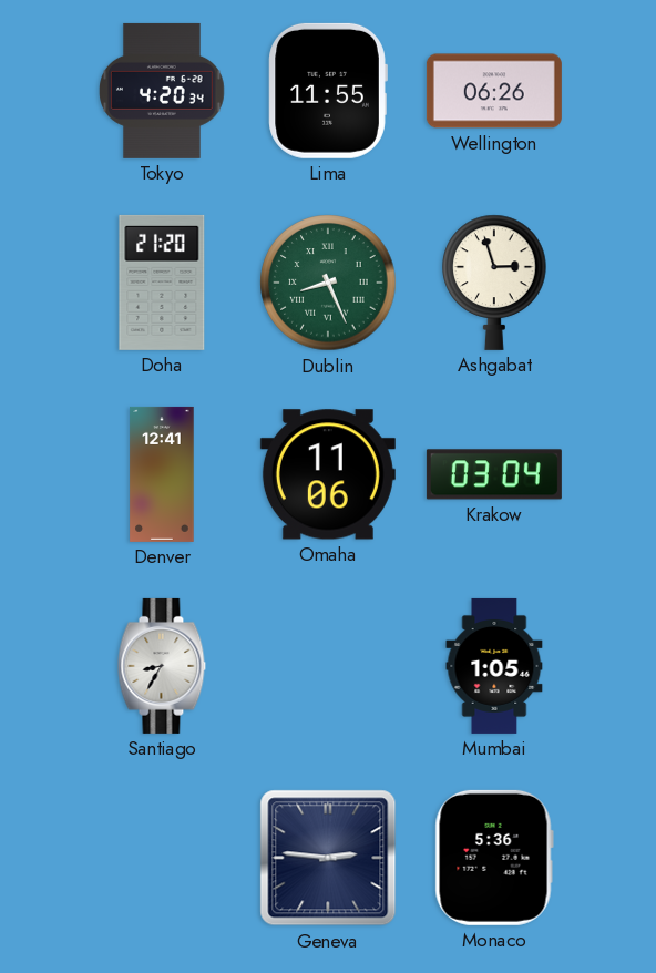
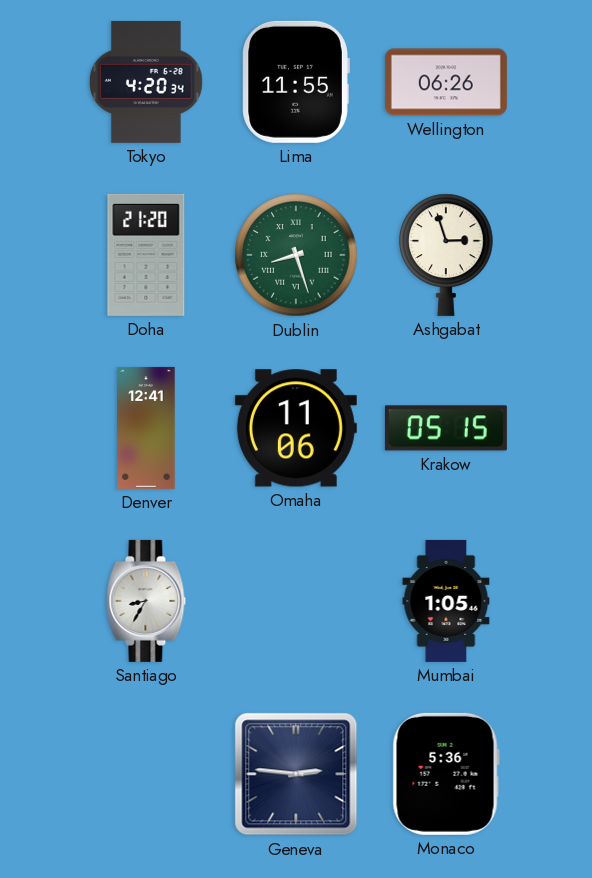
Dublin: 8:26 -> 8:27 (296, 255)
Krakow: 03:04 -> 05:15 (446, 428)
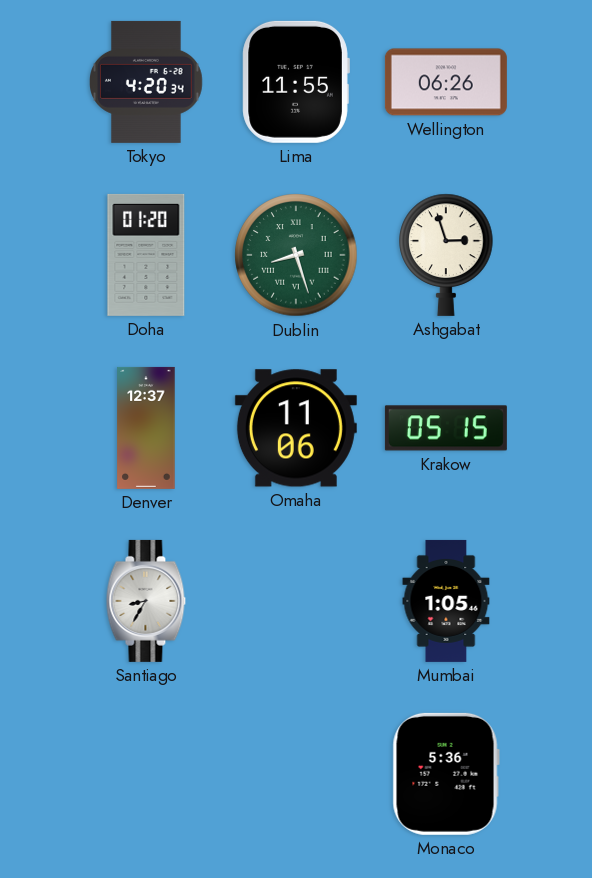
Doha: 21:20 -> 01:20 (146, 255)
Denver: 12:41 -> 12:37 (146, 428)
Geneva: 2:46 -> none (296, 774)
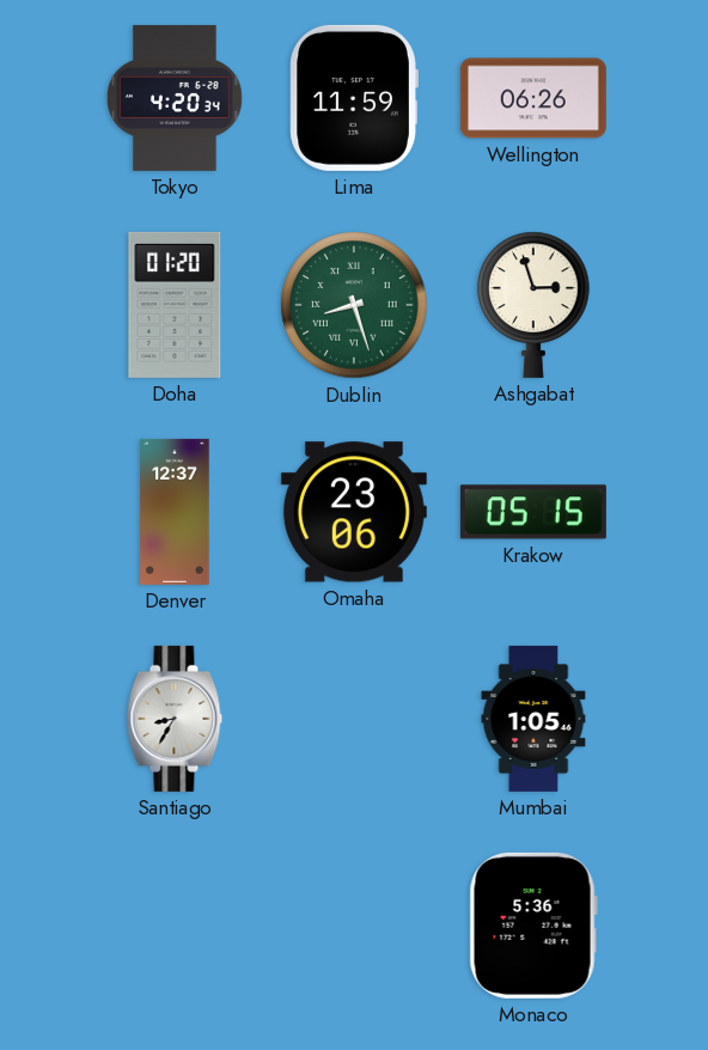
Lima: 11:55 -> 11:59 (354, 98)
Omaha: 11:06 -> 23:06 (354, 512)
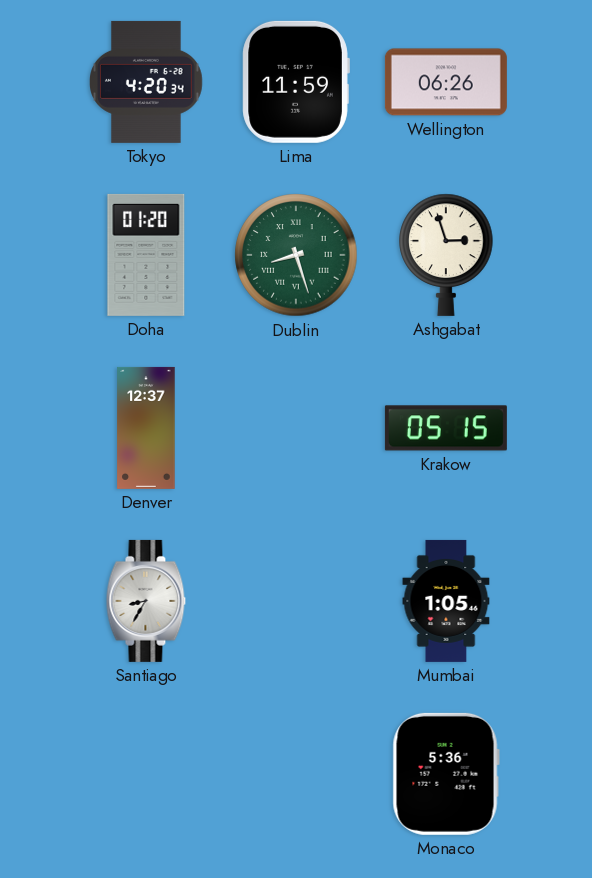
Omaha: 23:06 -> none (354, 512)
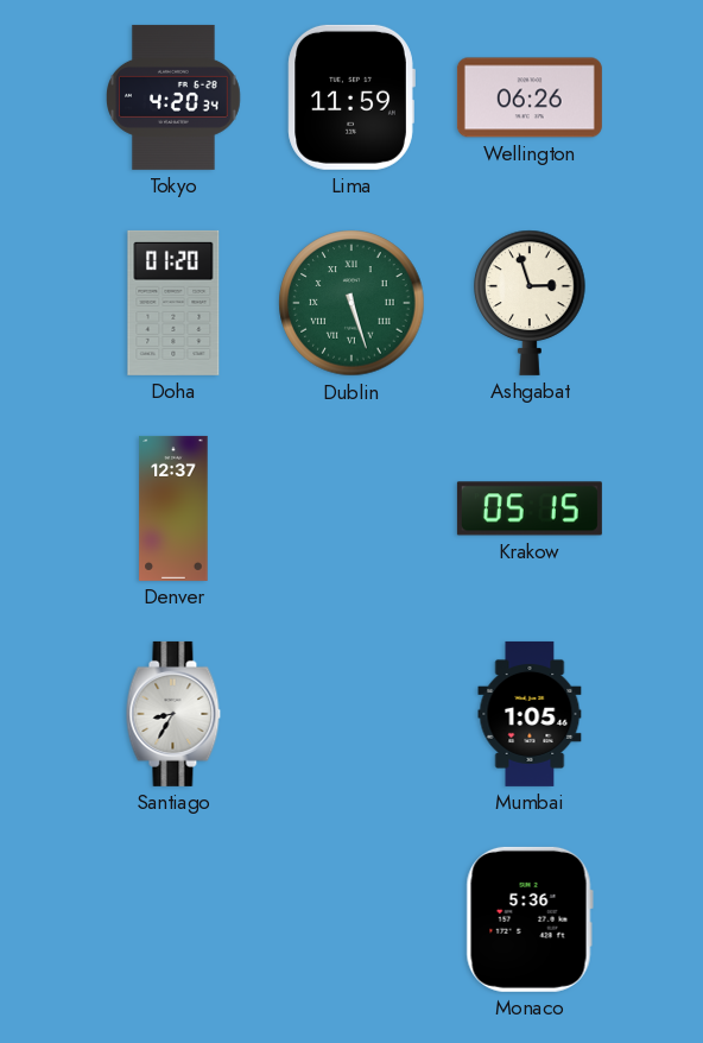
Dublin: 8:27 -> 5:27 (351, 303)
